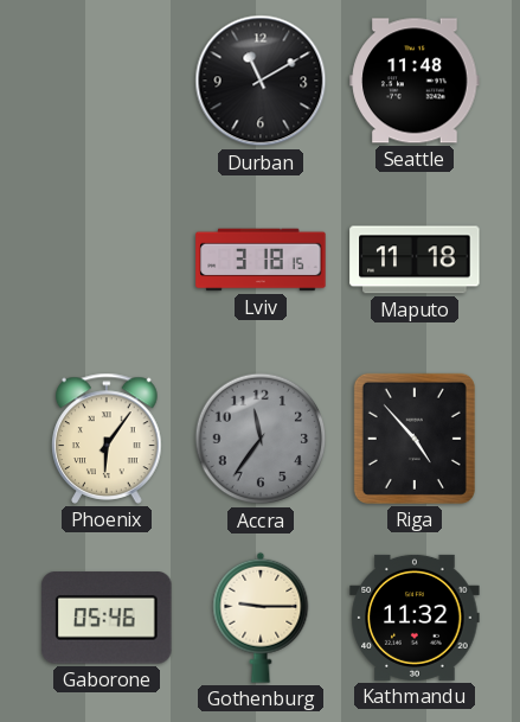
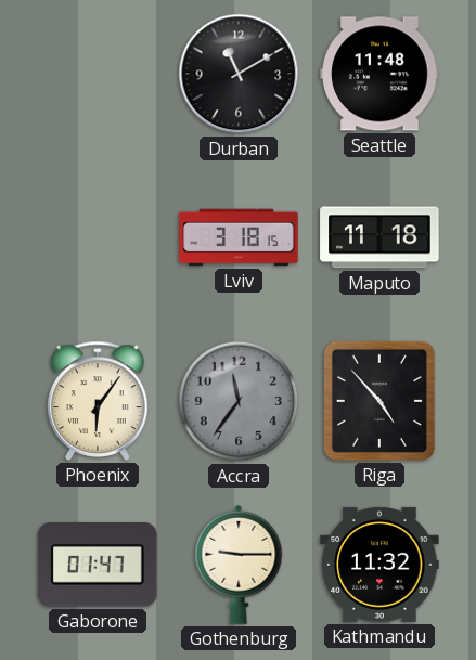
Gaborone: 05:46 -> 01:47 (98, 565)
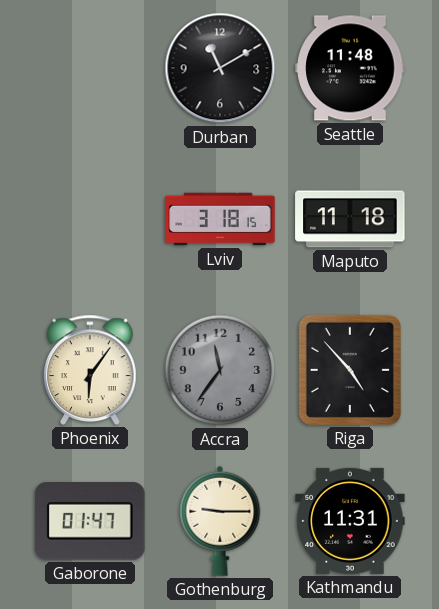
Kathmandu: 11:32 -> 11:31 (350, 521)
